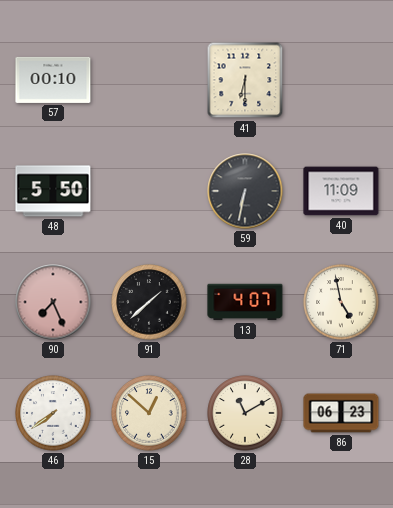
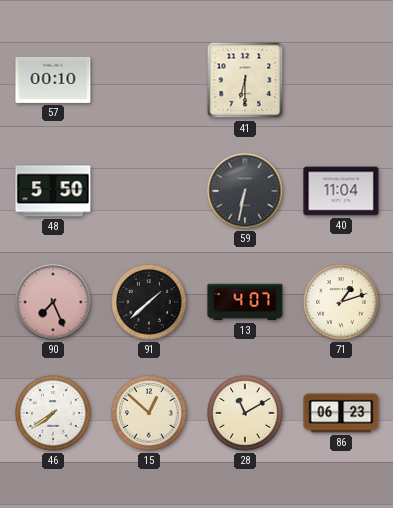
40: 11:09 -> 11:04 (341, 191)
71: 4:58 -> 1:12 (341, 302)
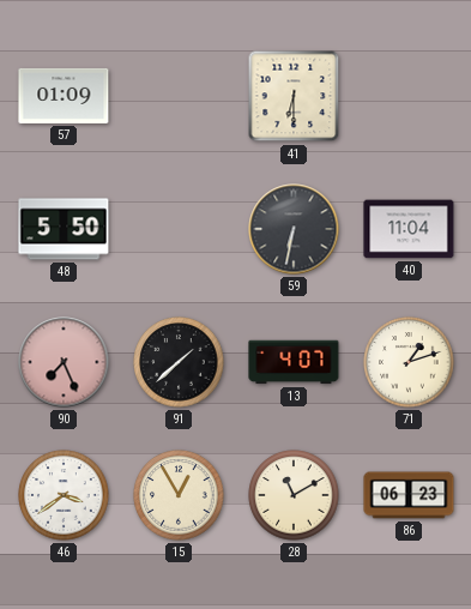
57: 00:10 -> 01:09 (64, 96)
46: 7:39 -> 3:39 (64, 495)
15: 12:52 -> 12:55 (179, 495)
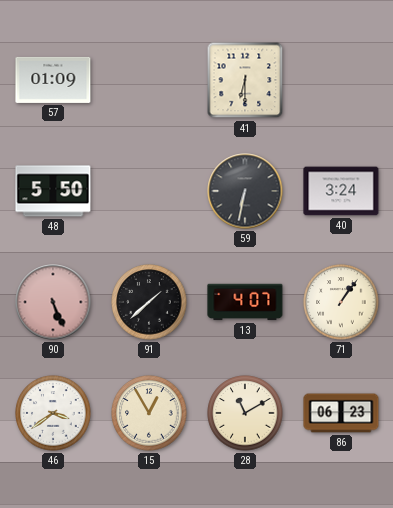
40: 11:04 -> 3:24 (341, 191)
90: 7:26 -> 5:26 (53, 302)
71: 1:12 -> 1:06 (341, 302)
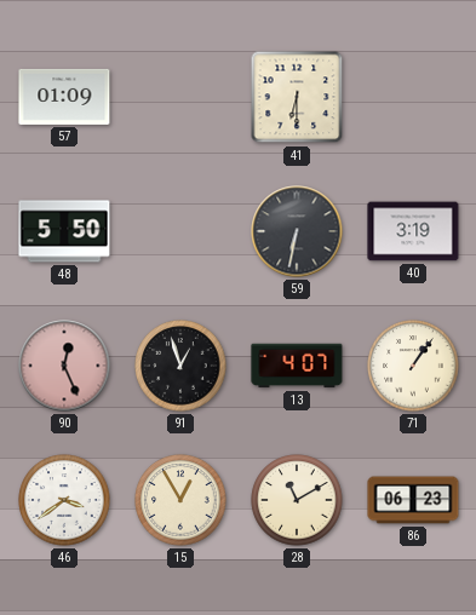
40: 3:24 -> 3:19 (413, 231)
90: 5:26 -> 12:26 (64, 366)
91: 1:38 -> 12:57 (180, 366)
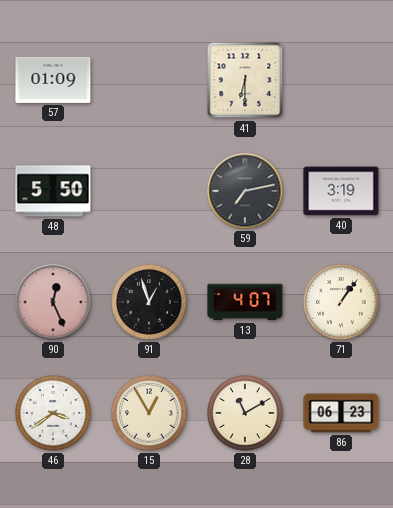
59: 6:32 -> 7:13 (245, 191)
